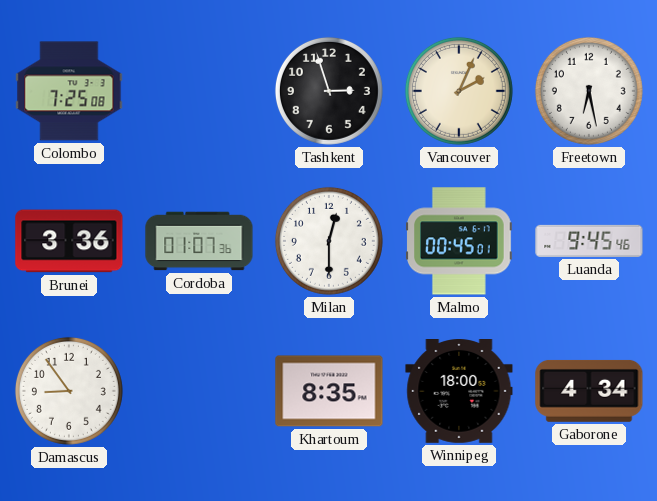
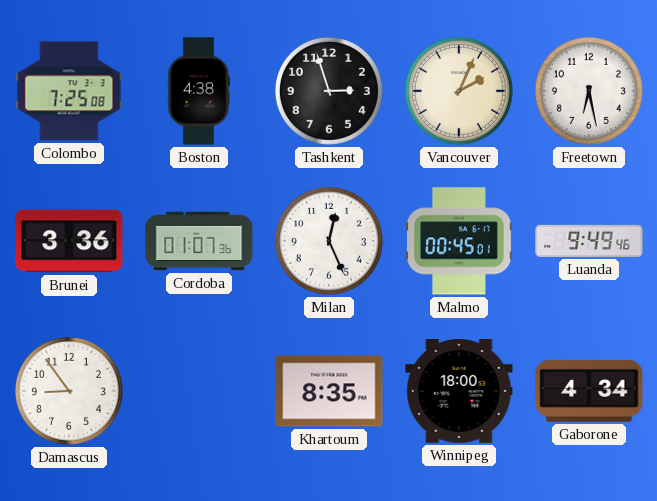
Boston: none -> 4:38 (199, 91)
Milan: 12:30 -> 12:26 (329, 241)
Luanda: 9:45 -> 9:49 (589, 241)
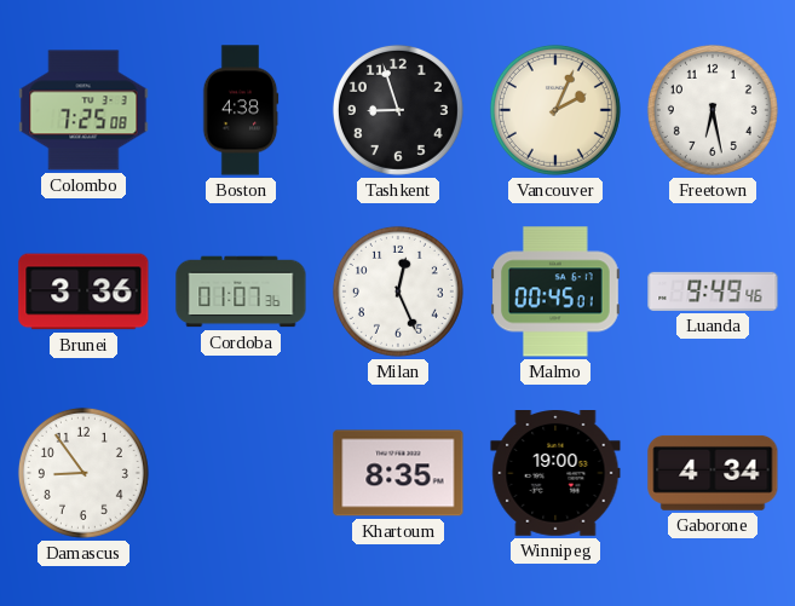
Tashkent: 2:57 -> 8:57 (398, 110)
Winnipeg: 18:00 -> 19:00 (555, 474)
